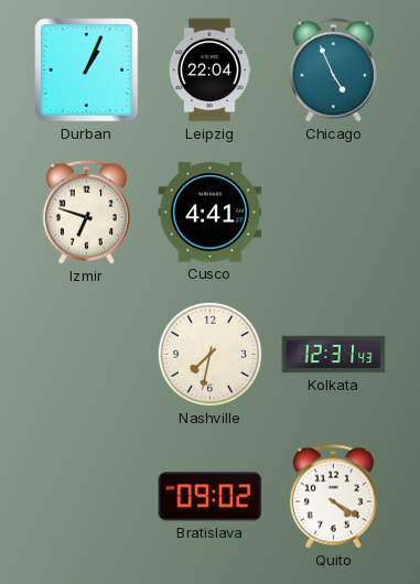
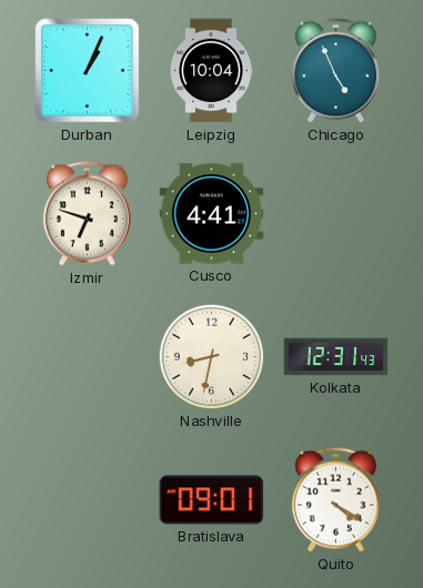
Leipzig: 22:04 -> 10:04 (211, 71)
Nashville: 7:32 -> 8:32 (212, 357)
Bratislava: 09:02 -> 09:01 (212, 500)
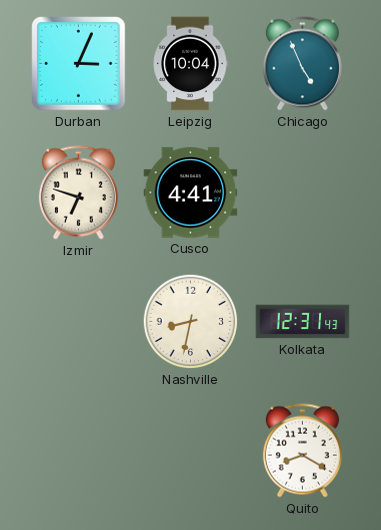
Durban: 1:04 -> 3:04 (79, 64)
Bratislava: 09:01 -> none (212, 500)
Quito: 4:20 -> 8:20 (302, 451)
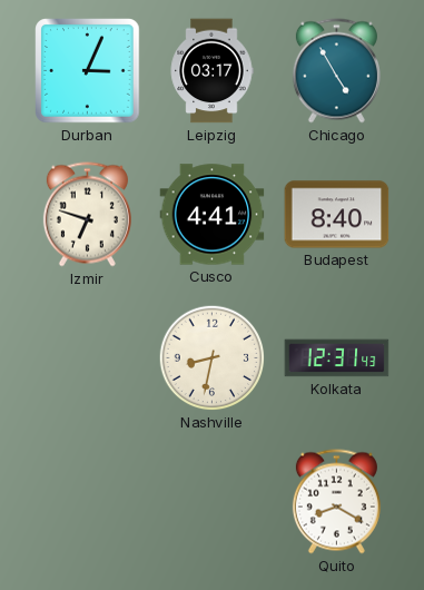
Leipzig: 10:04 -> 03:17 (211, 71)
Chicago: 4:56 -> 4:55 (336, 71)
Budapest: none -> 8:40 (337, 215)
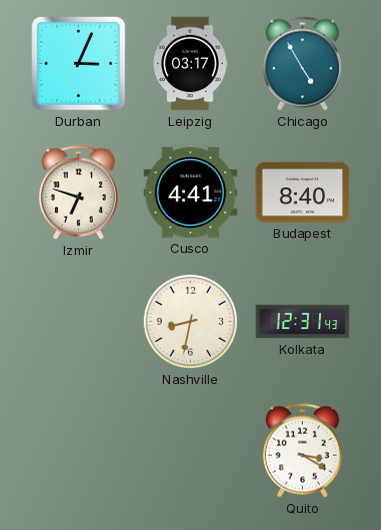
Quito: 8:20 -> 3:20 (302, 451)
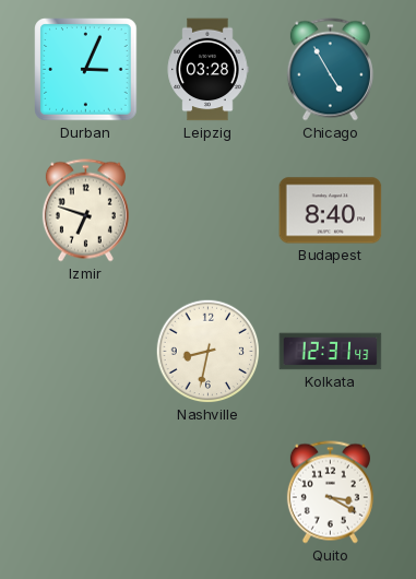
Leipzig: 03:17 -> 03:28 (207, 70)
Cusco: 4:41 -> none (191, 193)
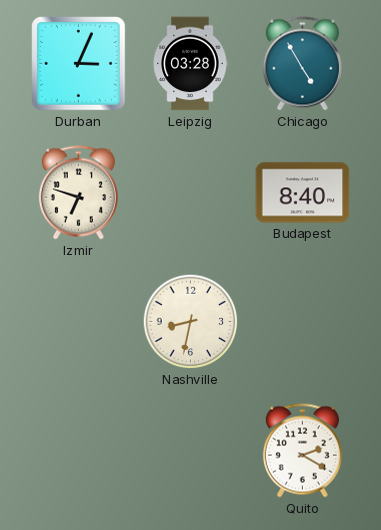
Kolkata: 12:31 -> none (331, 352)
Quito: 3:20 -> 2:20 (302, 451)
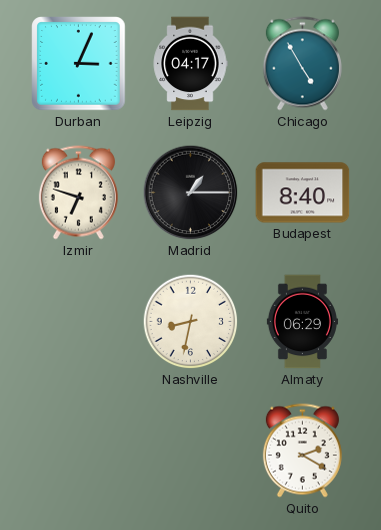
Leipzig: 03:28 -> 04:17 (190, 64)
Madrid: none -> 1:15 (191, 193)
Almaty: none -> 06:29 (302, 322)
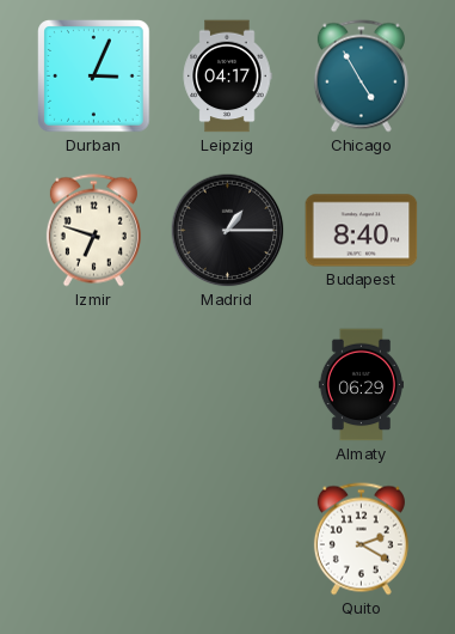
Nashville: 8:32 -> none (191, 322)
